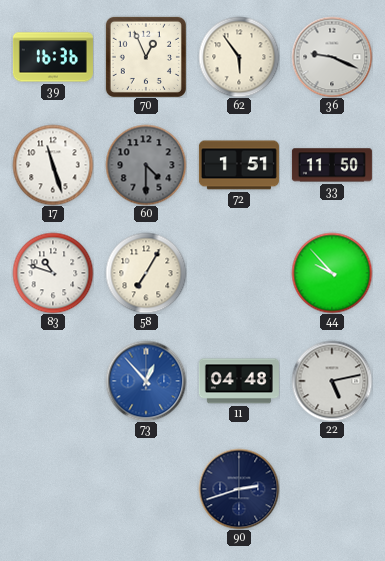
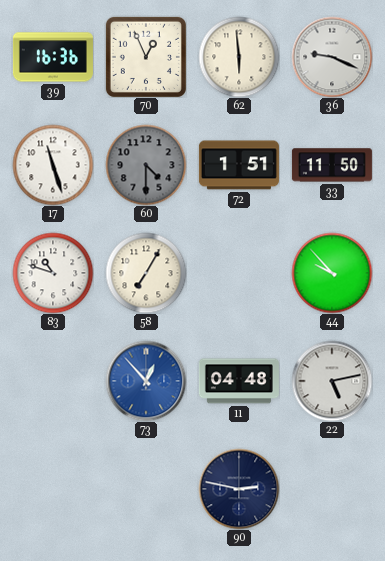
62: 5:54 -> 5:59 (239, 57)
90: 2:42 -> 2:47 (239, 489)
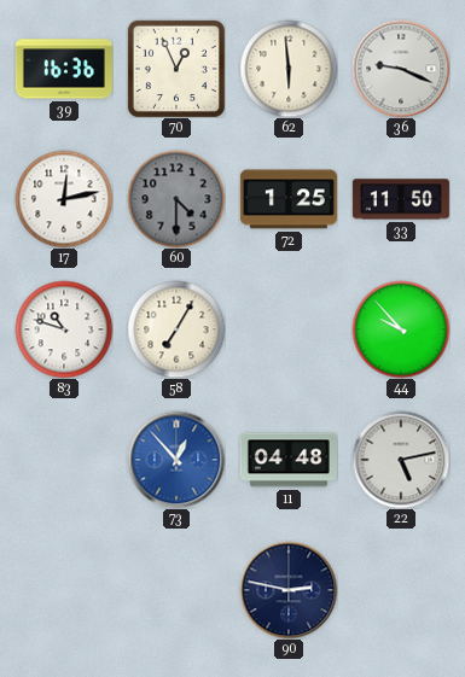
17: 11:27 -> 12:13 (64, 199)
72: 1:51 -> 1:25 (289, 199)
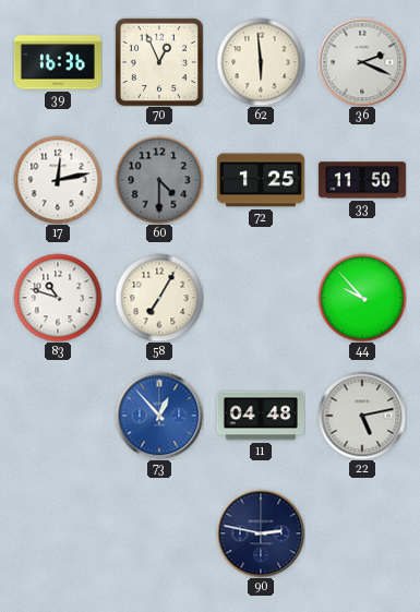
36: 9:19 -> 2:19 (362, 62)
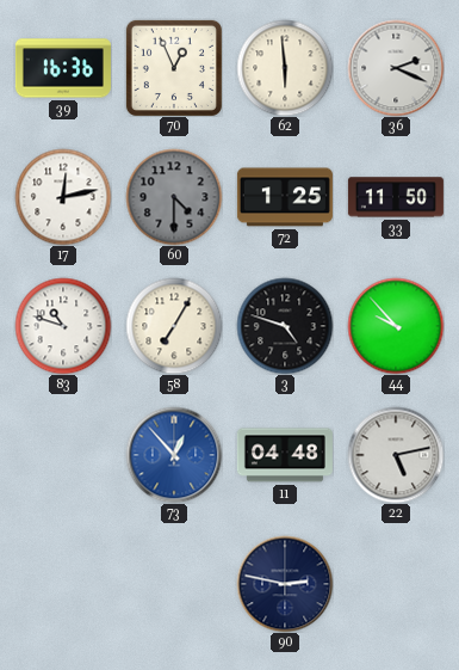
3: none -> 4:48 (285, 326)
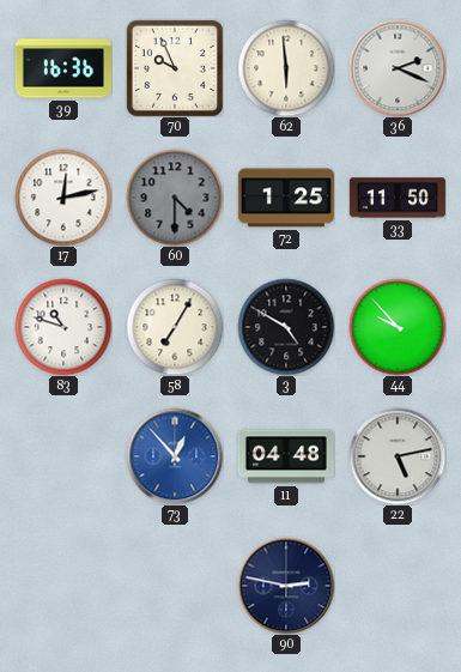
70: 12:56 -> 9:56 (175, 68)
3: 4:48 -> 4:50 (286, 327)
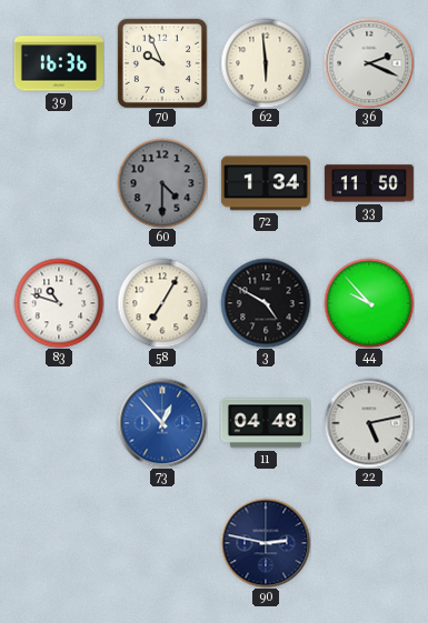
17: 12:13 -> none (63, 198)
72: 1:25 -> 1:34 (266, 183)
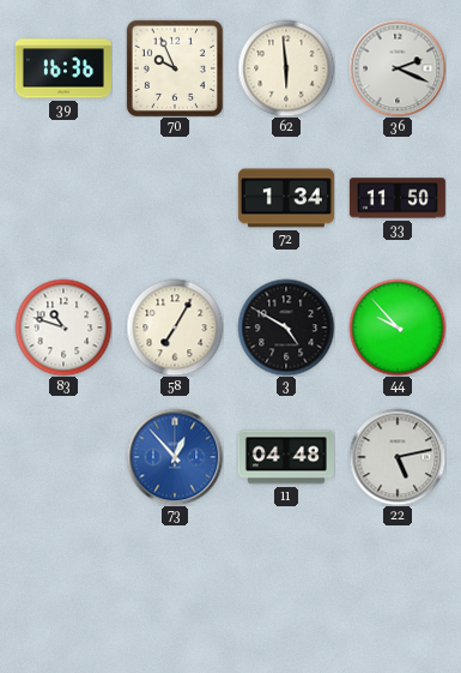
60: 4:30 -> none (162, 183)
90: 2:47 -> none (266, 543)
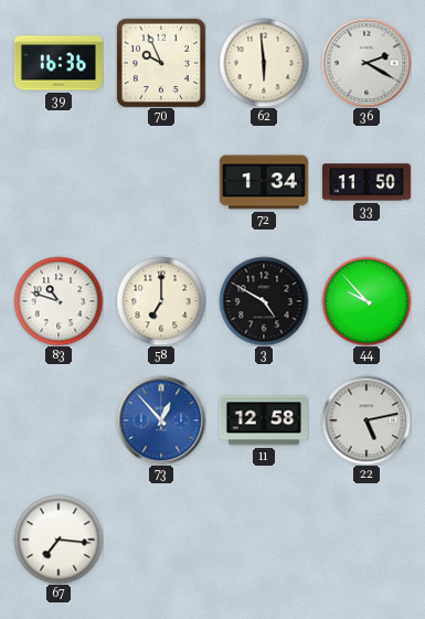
36: 2:19 -> 2:20 (366, 63)
58: 7:05 -> 7:00 (161, 301)
11: 04:48 -> 12:58 (264, 420)
67: none -> 7:16 (59, 540)
